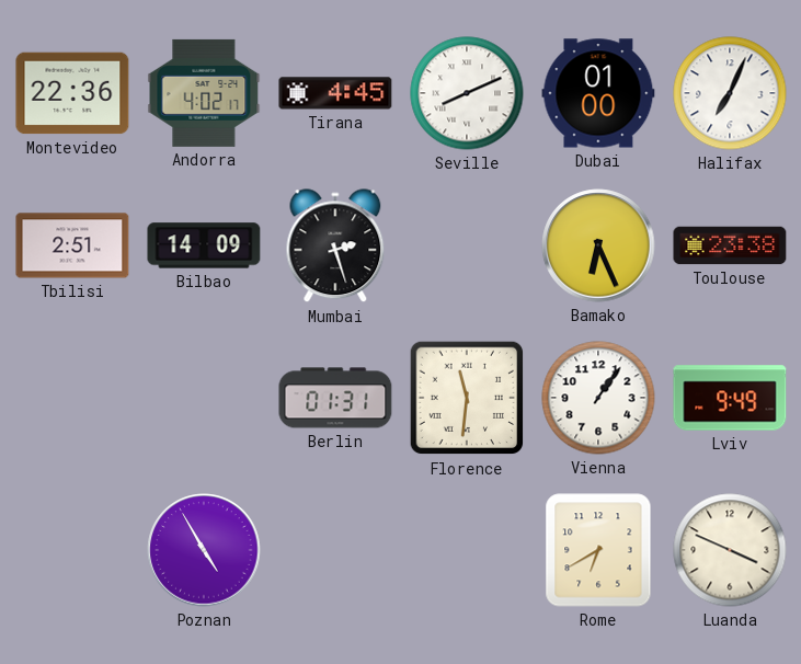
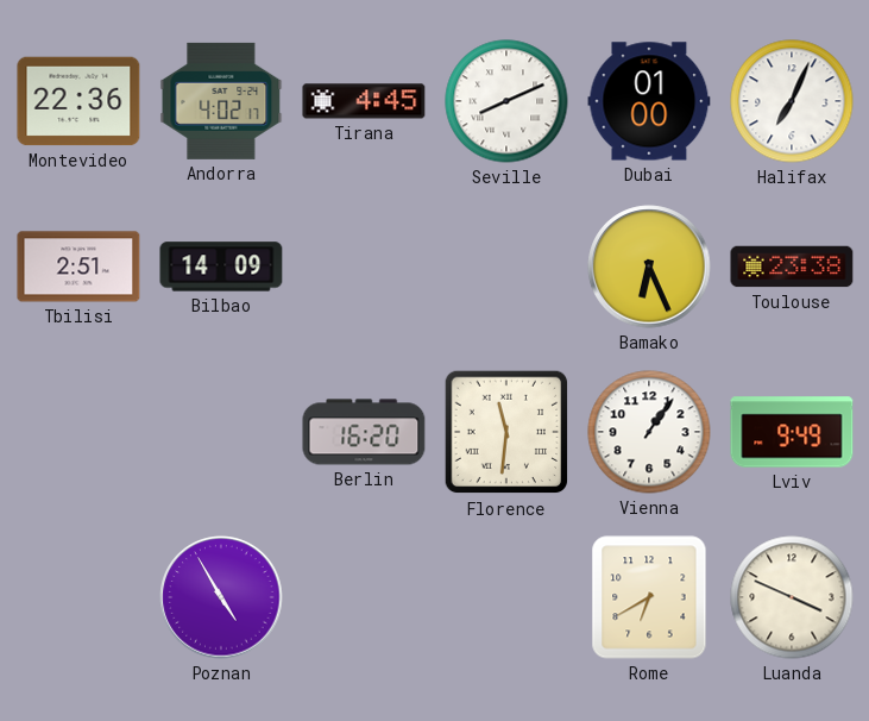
Mumbai: 2:27 -> none (335, 247)
Berlin: 01:31 -> 16:20 (364, 432)
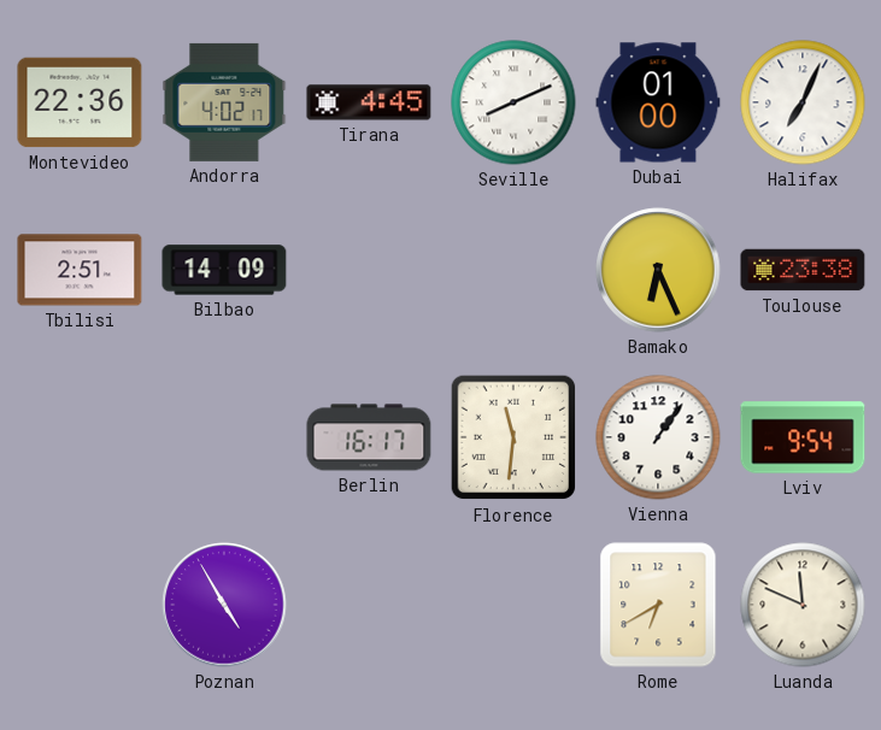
Berlin: 16:20 -> 16:17 (369, 437)
Lviv: 9:49 -> 9:54 (803, 437)
Luanda: 3:49 -> 11:49 (803, 605)
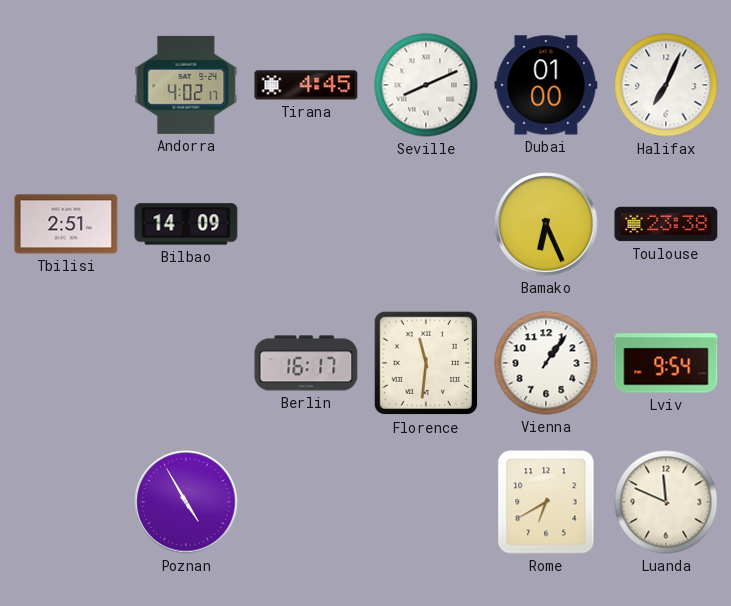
Montevideo: 22:36 -> none (80, 102)
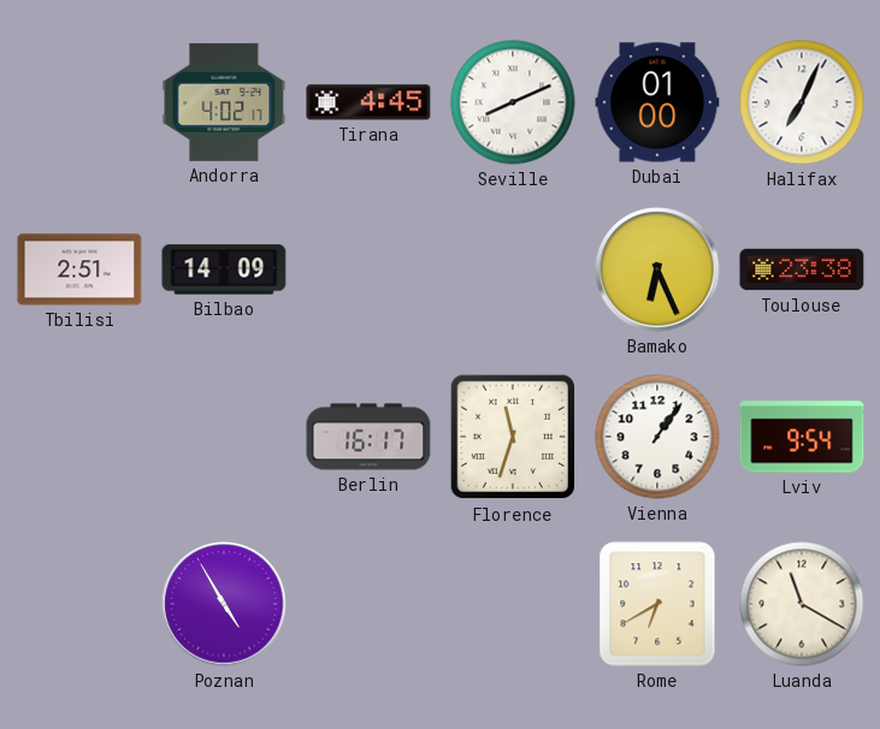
Florence: 11:31 -> 11:33 (513, 437)
Luanda: 11:49 -> 11:20 (802, 604)
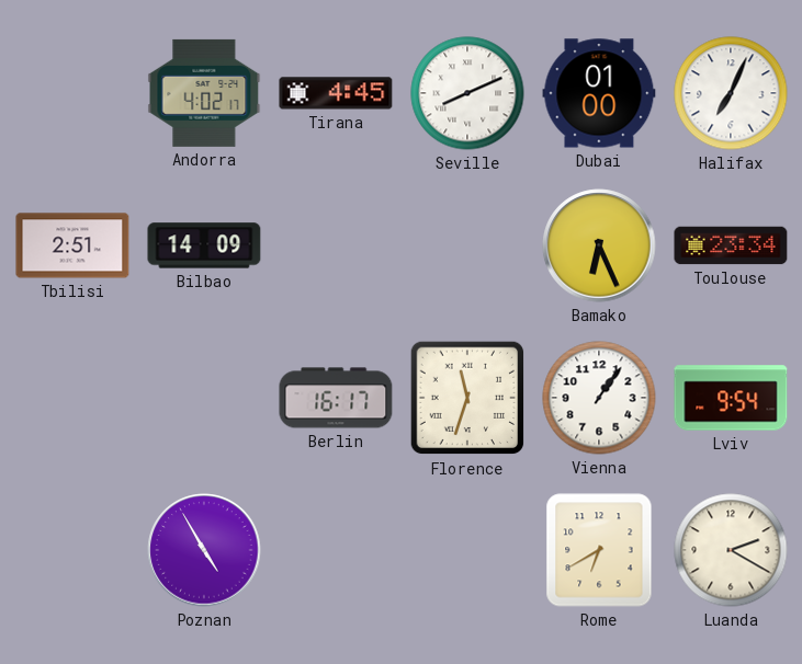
Toulouse: 23:38 -> 23:34 (731, 245)
Luanda: 11:20 -> 2:20 (731, 550)
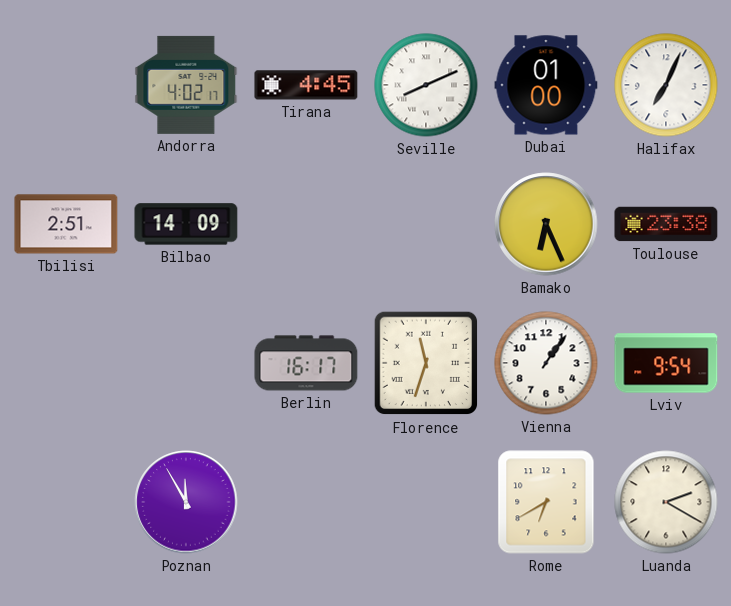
Toulouse: 23:34 -> 23:38 (666, 224)
Poznan: 4:55 -> 11:55 (186, 502)
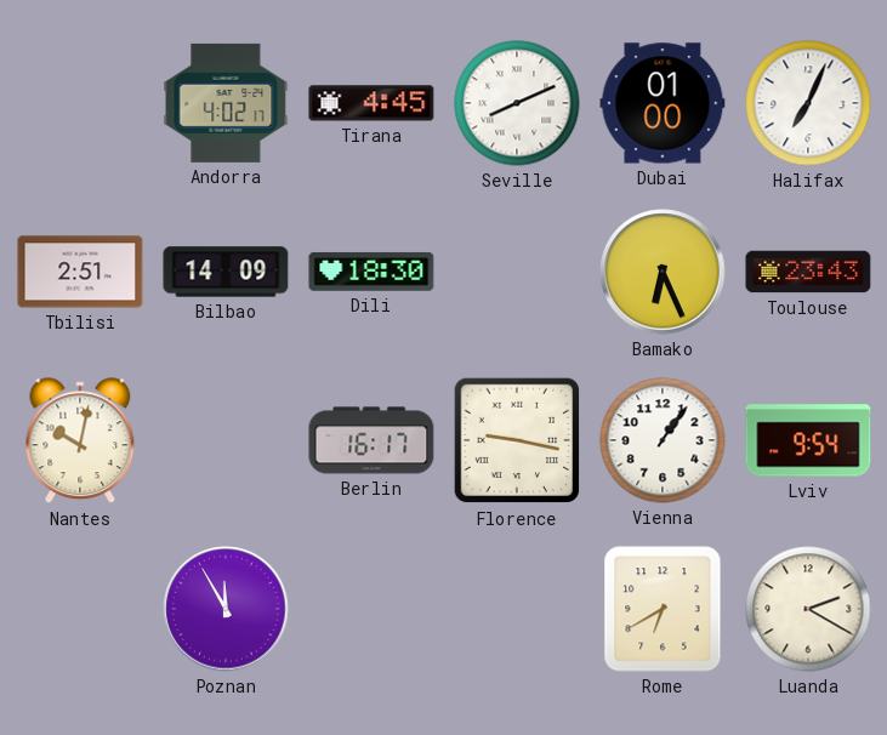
Dili: none -> 18:30 (371, 272)
Toulouse: 23:38 -> 23:43 (808, 272)
Nantes: none -> 10:02 (80, 441)
Florence: 11:33 -> 9:17 (517, 440)
